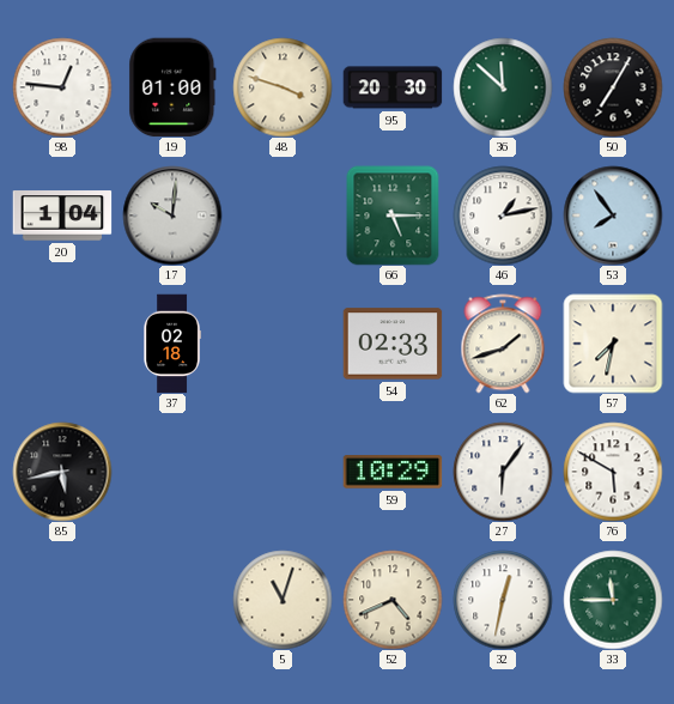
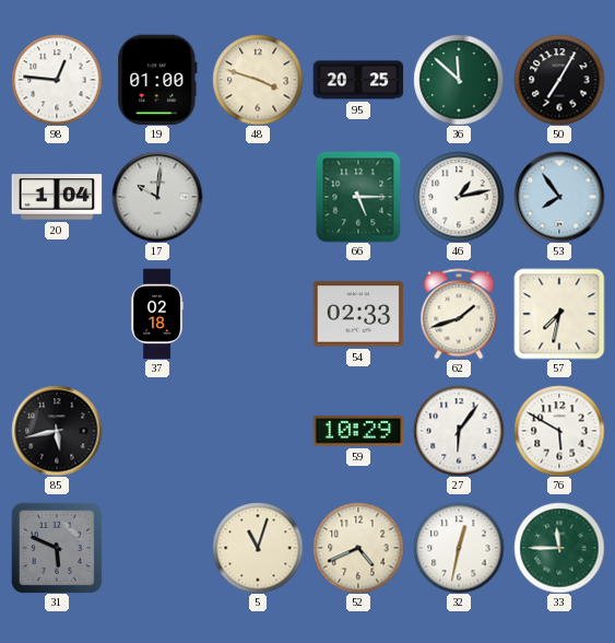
95: 20:30 -> 20:25 (358, 80)
31: none -> 5:49 (57, 548)
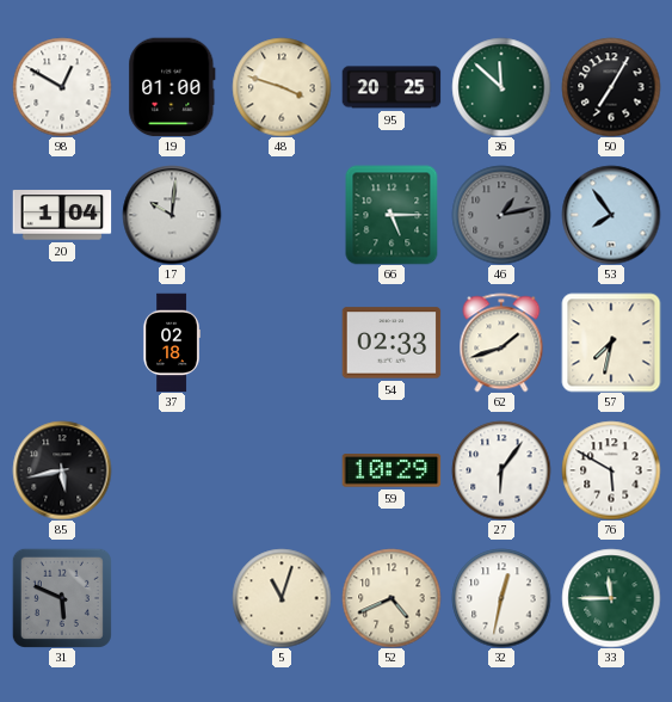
98: 12:46 -> 12:50 (62, 87)
46 dial: white -> grey (501, 215)
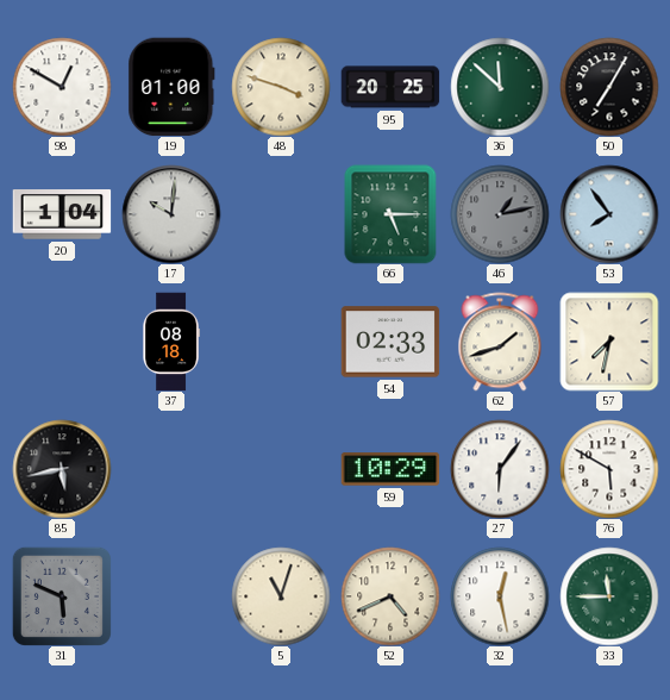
37: 02:18 -> 08:18 (171, 342)
32: 12:32 -> 12:28 (500, 596)
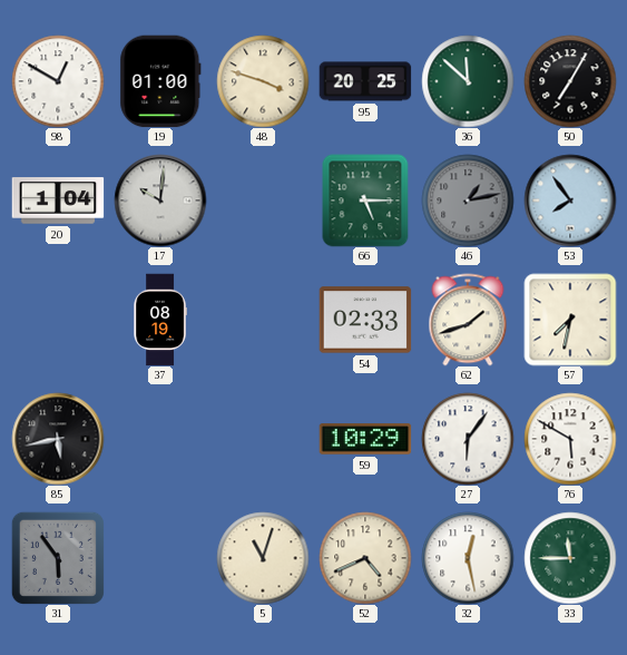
37: 08:18 -> 08:19 (160, 320)
31: 5:49 -> 5:54 (58, 558)
